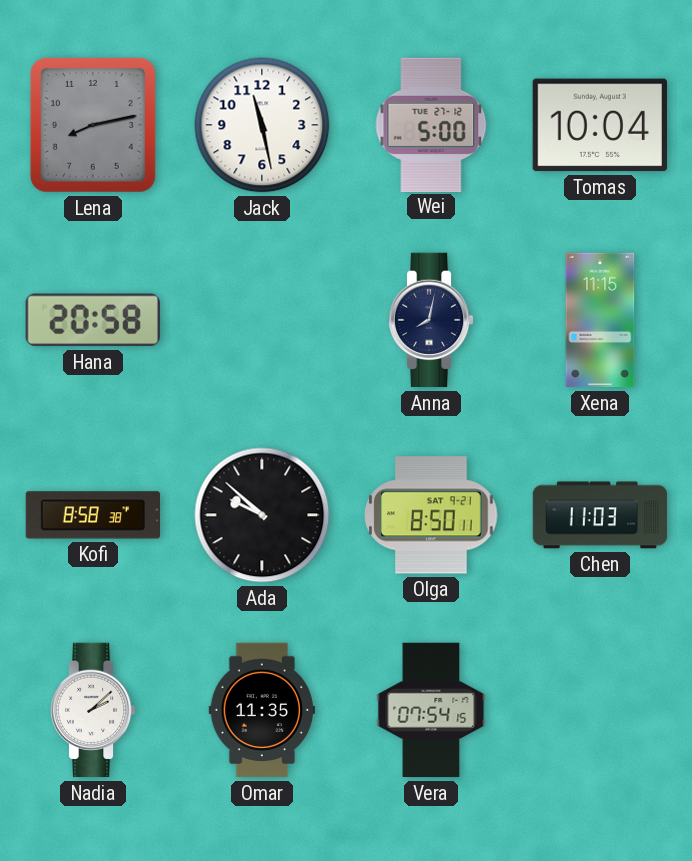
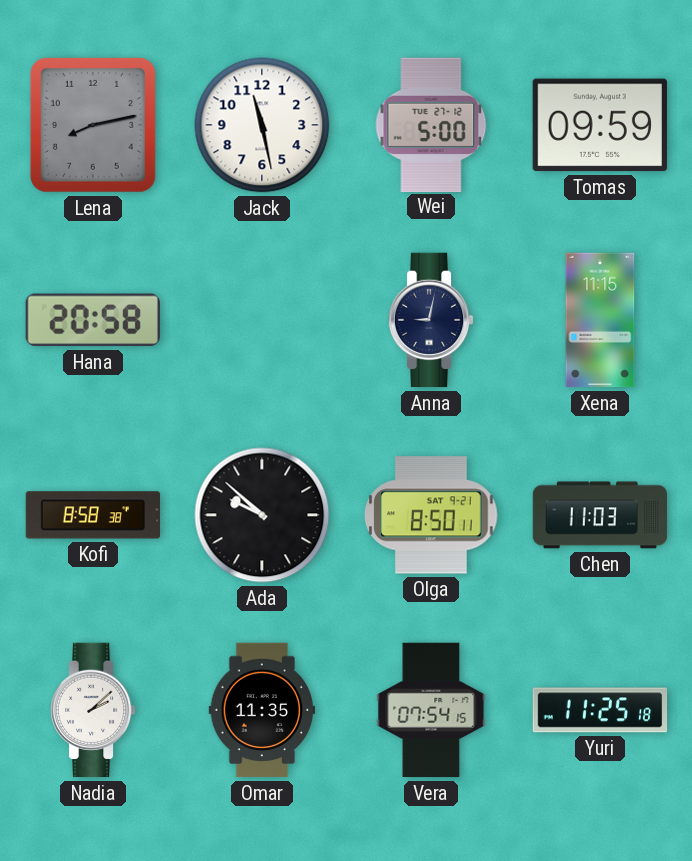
Tomas: 10:04 -> 09:59 (600, 125)
Anna: 8:02 -> 9:02 (431, 320)
Yuri: none -> 11:25 (600, 710)
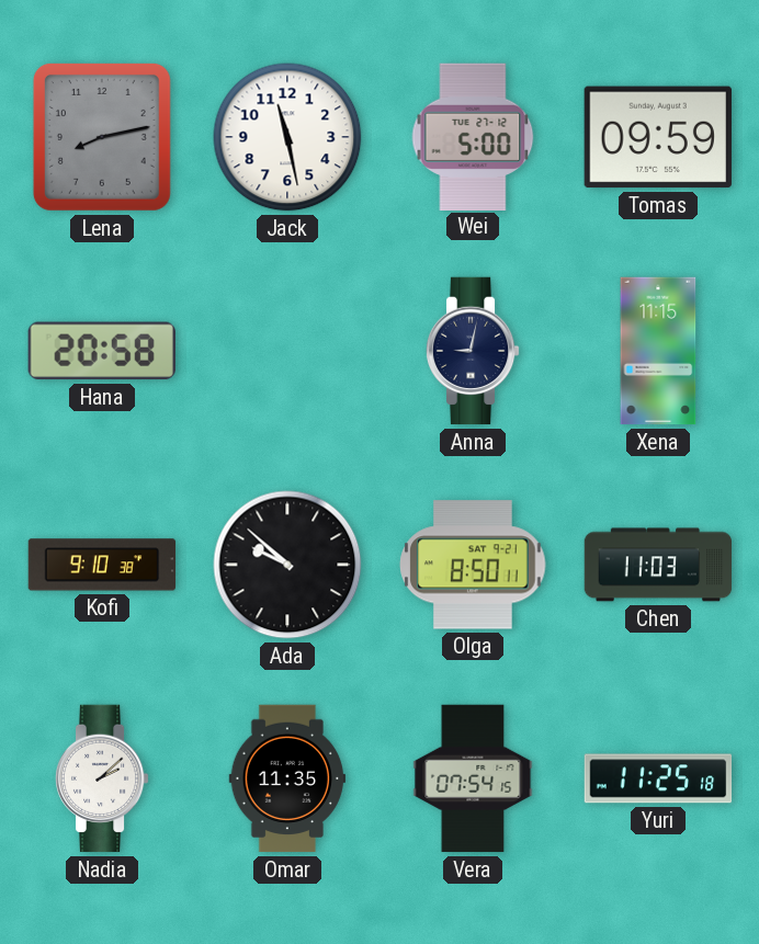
Kofi: 8:58 -> 9:10 (102, 565)
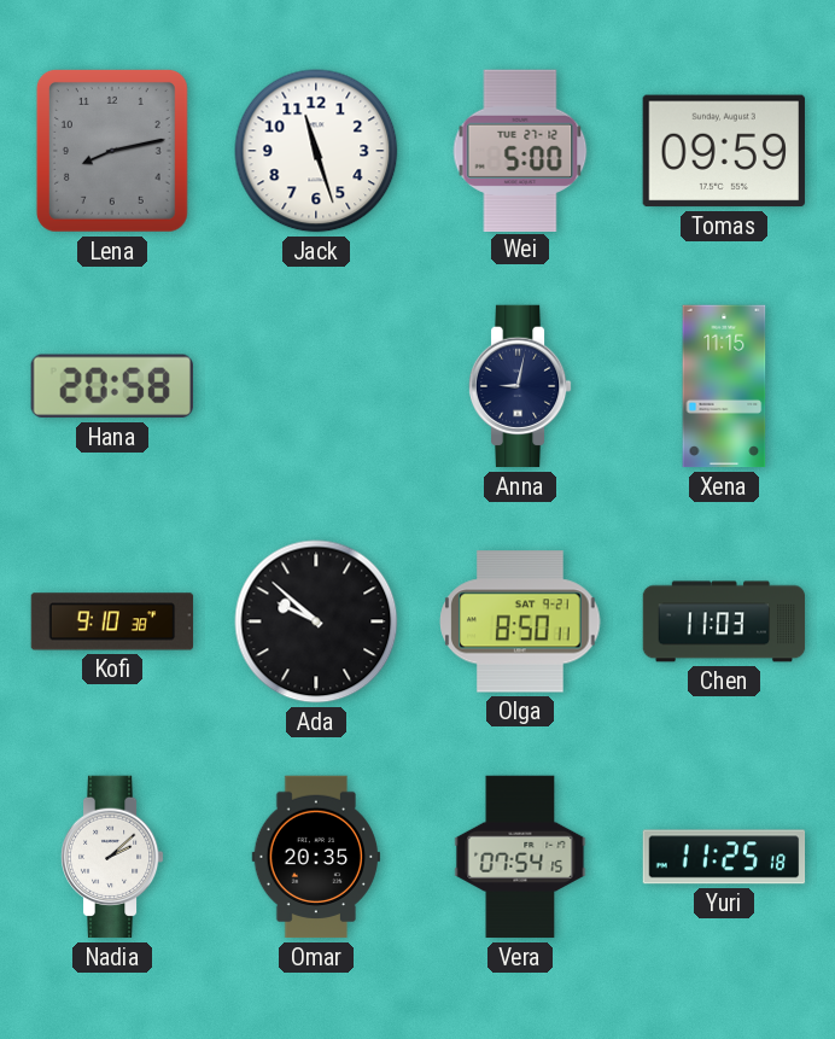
Jack: 11:28 -> 11:27 (316, 151)
Omar: 11:35 -> 20:35 (315, 857)
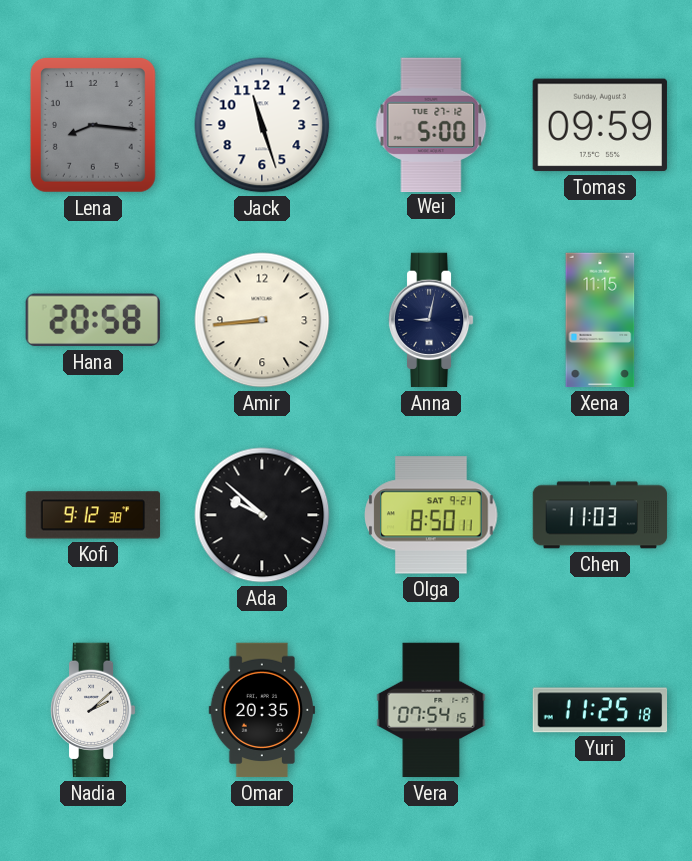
Lena: 8:13 -> 8:16 (93, 125)
Amir: none -> 8:44 (262, 320)
Kofi: 9:10 -> 9:12 (93, 515)
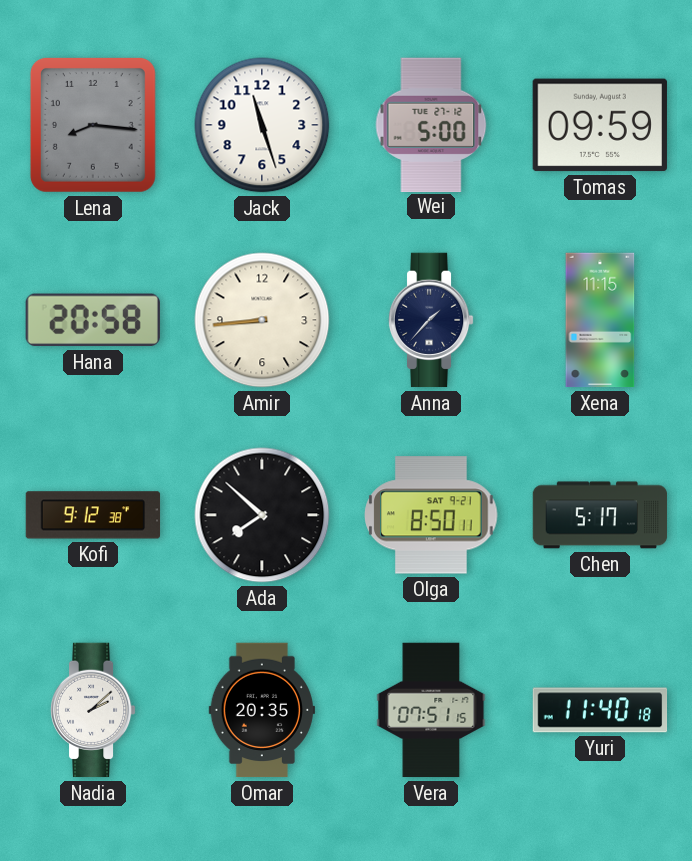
Anna: 9:02 -> 1:37 (431, 320)
Ada: 9:52 -> 7:52 (262, 515)
Chen: 11:03 -> 5:17 (600, 515)
Vera: 07:54 -> 07:51 (431, 710)
Yuri: 11:25 -> 11:40 (600, 710)
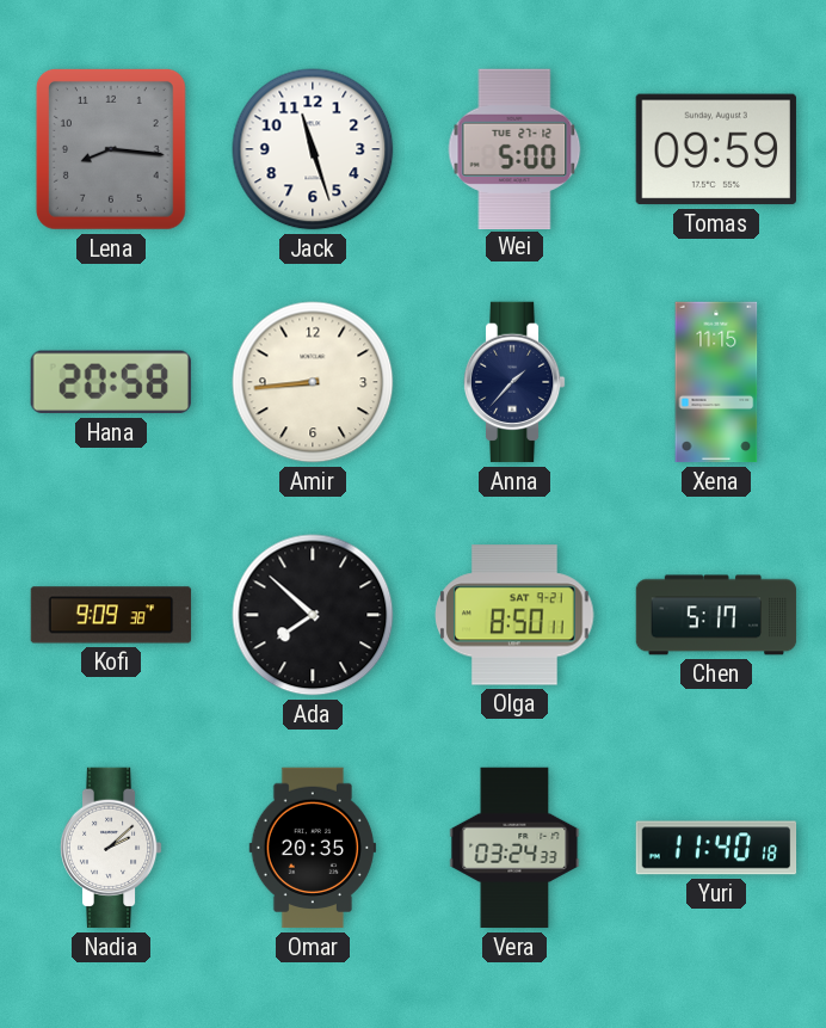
Kofi: 9:12 -> 9:09 (111, 615)
Vera: 07:51 -> 03:24 (514, 848)
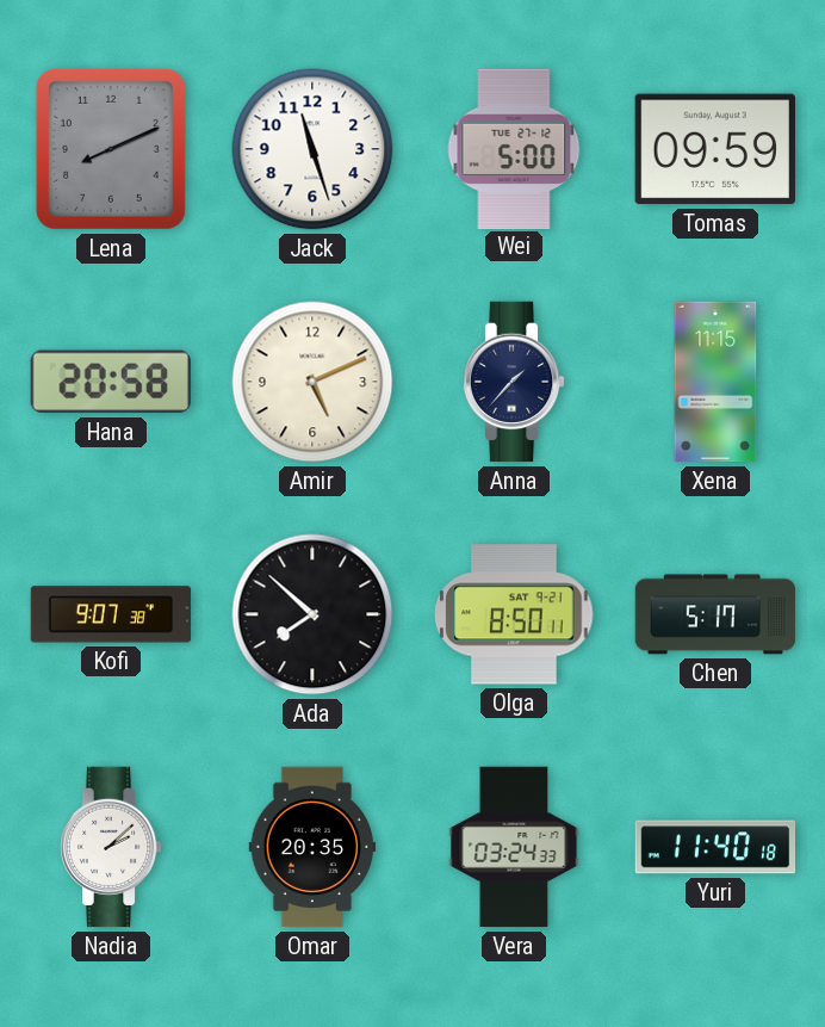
Lena: 8:16 -> 8:11 (111, 149)
Amir: 8:44 -> 5:11 (312, 382)
Kofi: 9:09 -> 9:07 (111, 614)
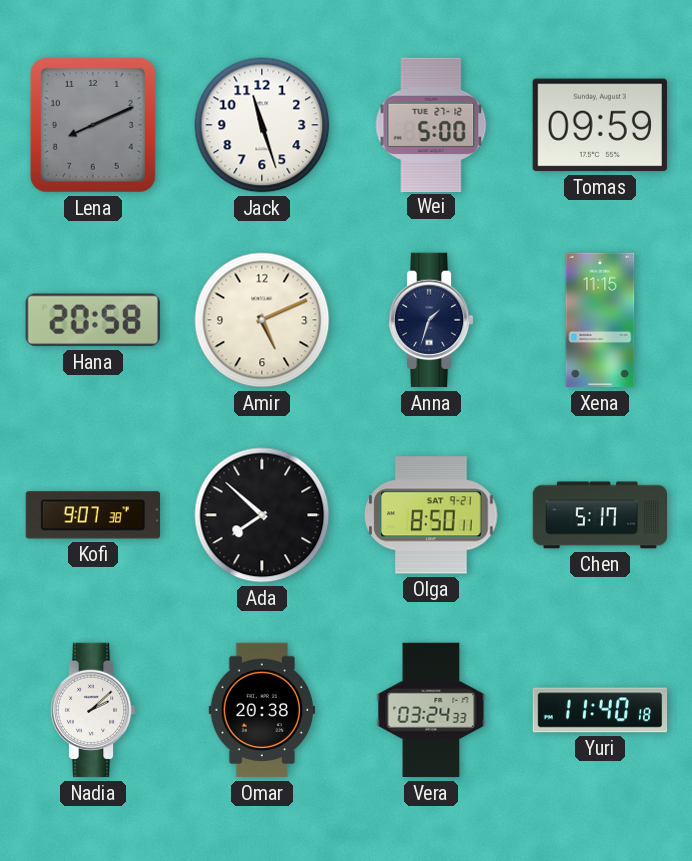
Anna: 1:37 -> 1:33 (431, 320)
Omar: 20:35 -> 20:38 (261, 710)
